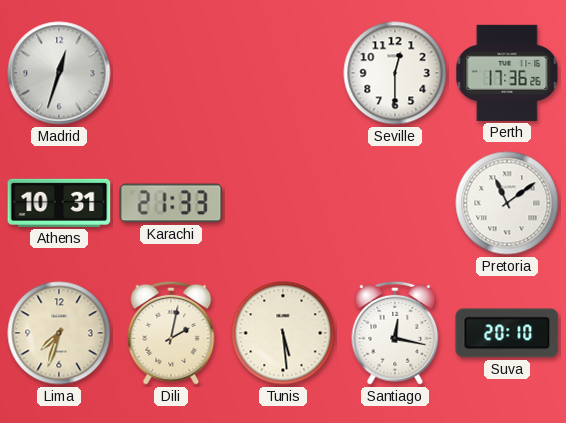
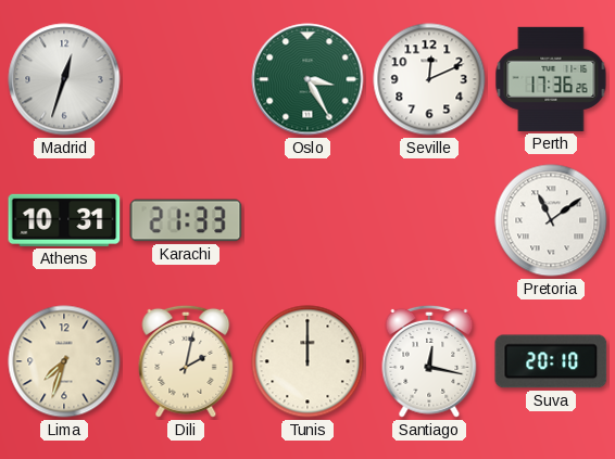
Oslo: none -> 3:25 (307, 79)
Seville: 12:30 -> 12:11 (429, 79)
Tunis: 5:29 -> 12:00 (307, 361)
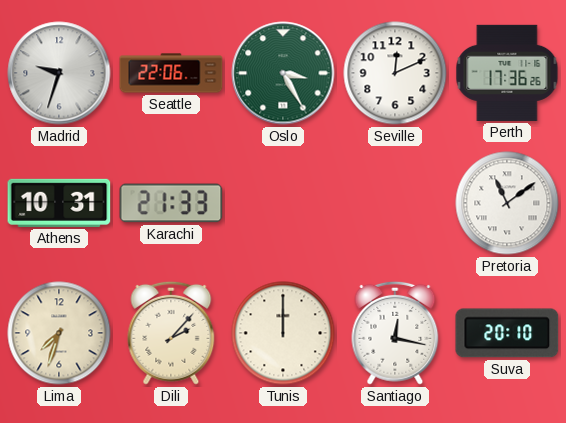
Madrid: 12:33 -> 9:33 (59, 73)
Seattle: none -> 22:06 (171, 73)
Dili: 2:02 -> 2:07 (171, 333)
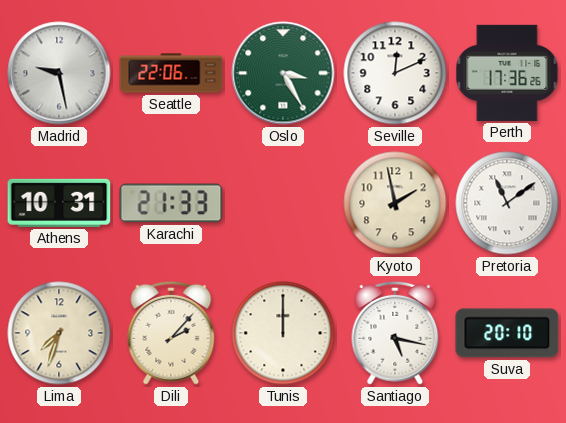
Madrid: 9:33 -> 9:28 (59, 73)
Kyoto: none -> 1:58 (395, 203)
Santiago: 12:17 -> 5:17 (395, 333)
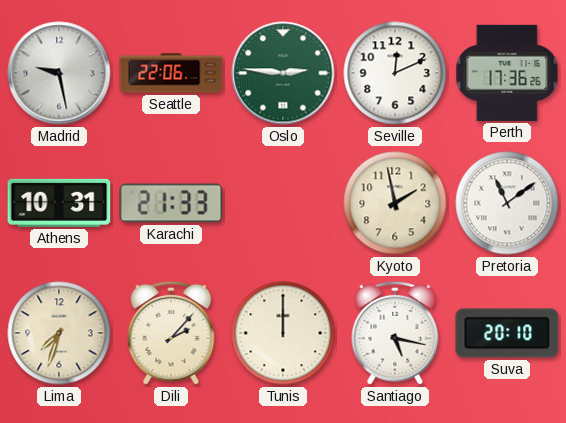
Oslo: 3:25 -> 2:46 (283, 73)
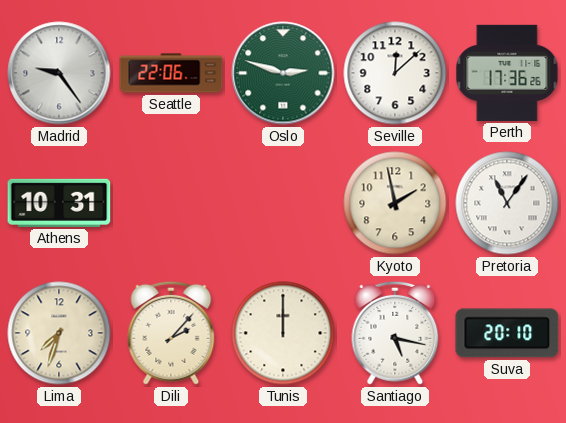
Madrid: 9:28 -> 9:24 (59, 73)
Oslo: 2:46 -> 2:48 (283, 73)
Seville: 12:11 -> 12:08 (395, 73)
Karachi: 21:33 -> none (171, 203)
Pretoria: 11:09 -> 11:06 (507, 203)
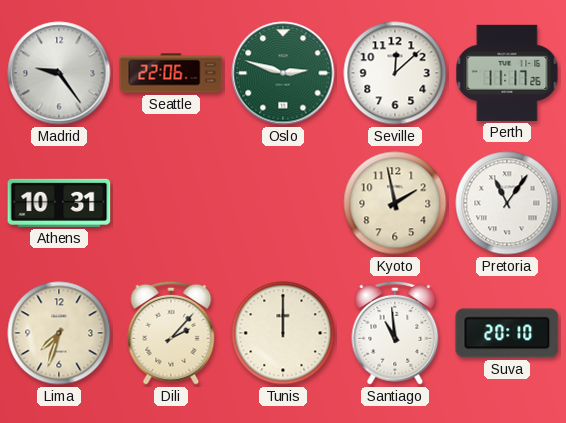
Perth: 17:36 -> 11:17 (507, 73)
Santiago: 5:17 -> 10:59 (395, 333)
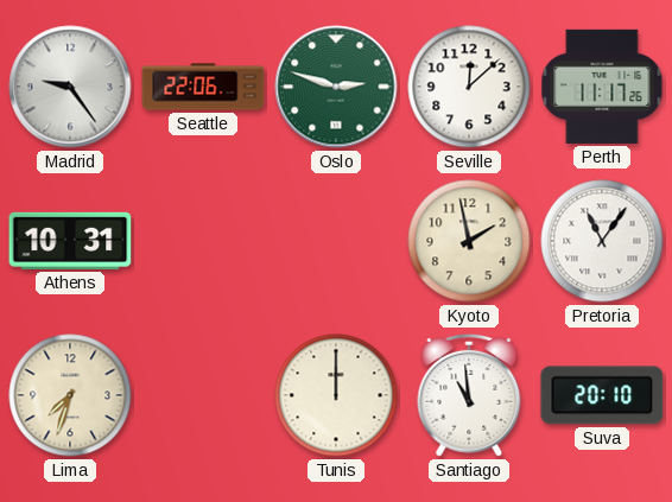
Dili: 2:07 -> none (171, 333)
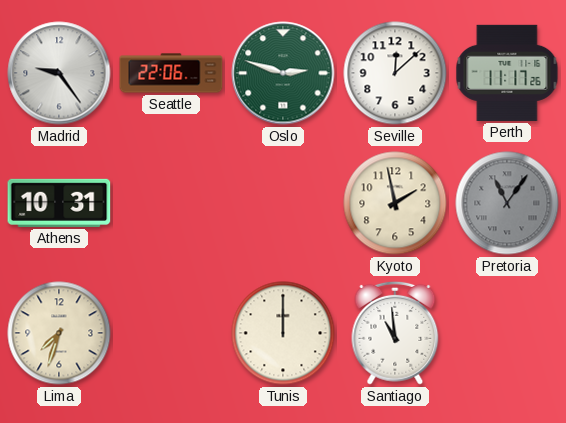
Pretoria dial: white -> grey (507, 203)
Suva: 20:10 -> none (602, 395)
